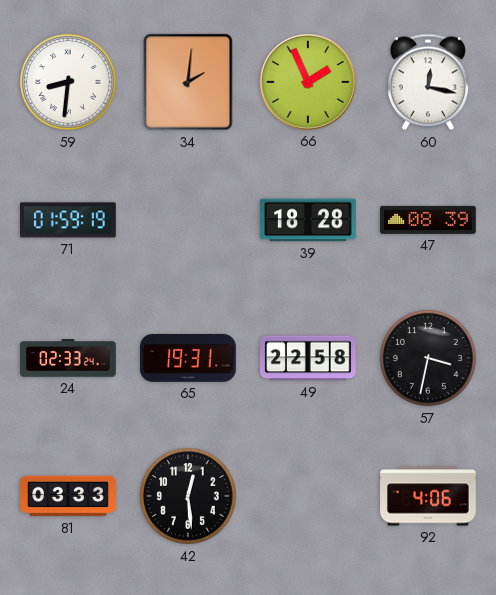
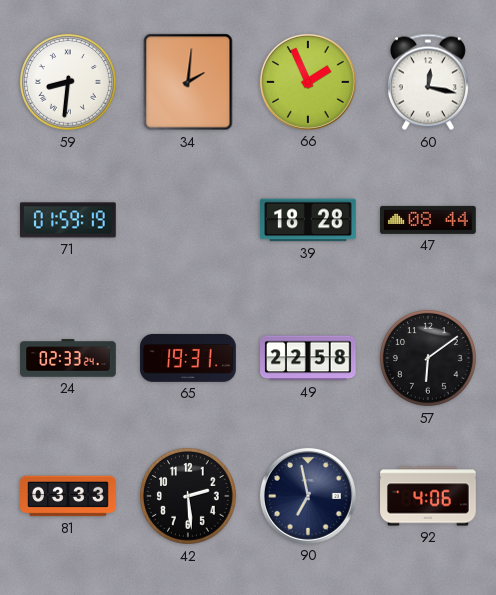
47: 08:39 -> 08:44 (429, 220)
57: 3:32 -> 6:09 (428, 358)
42: 12:29 -> 2:29 (188, 496)
90: none -> 6:58 (308, 496)
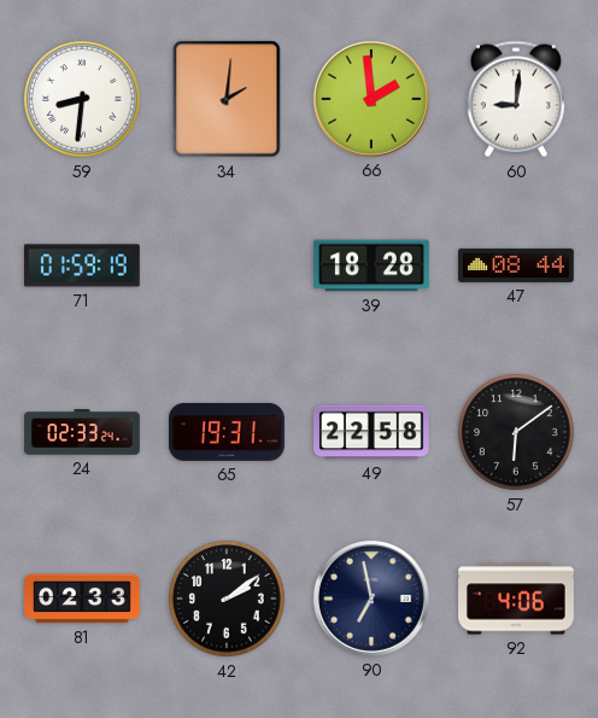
66: 1:56 -> 1:59 (371, 99)
60: 12:17 -> 9:01 (516, 99)
81: 03:33 -> 02:33 (82, 599)
42: 2:29 -> 2:09 (227, 599)
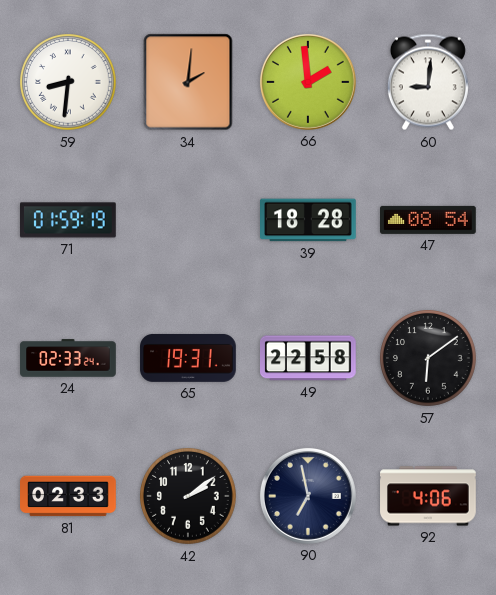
47: 08:44 -> 08:54 (429, 220)
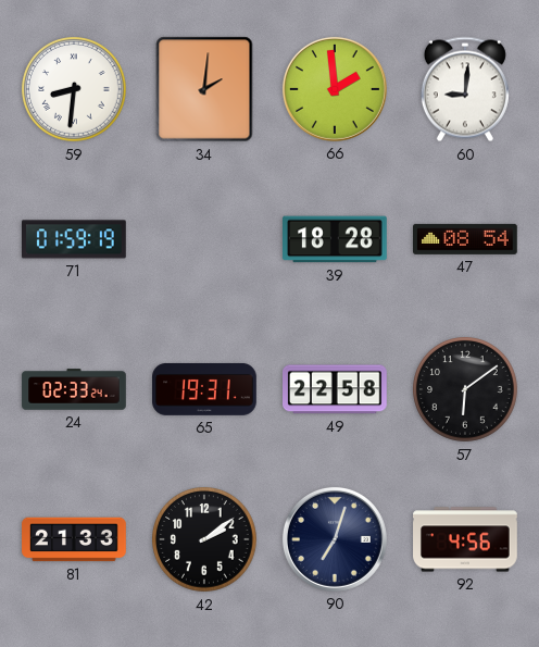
81: 02:33 -> 21:33 (74, 539)
90: 6:58 -> 7:03 (335, 539)
92: 4:06 -> 4:56 (465, 539)
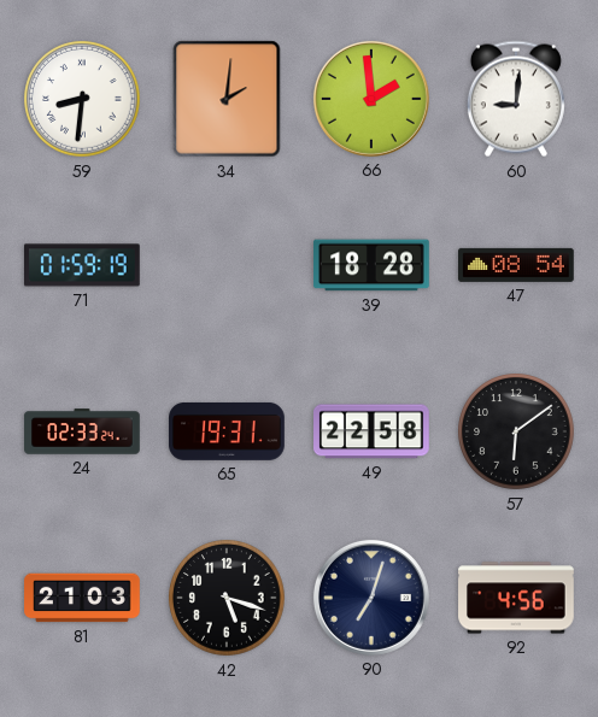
81: 21:33 -> 21:03 (82, 598)
42: 2:09 -> 5:18 (227, 598)
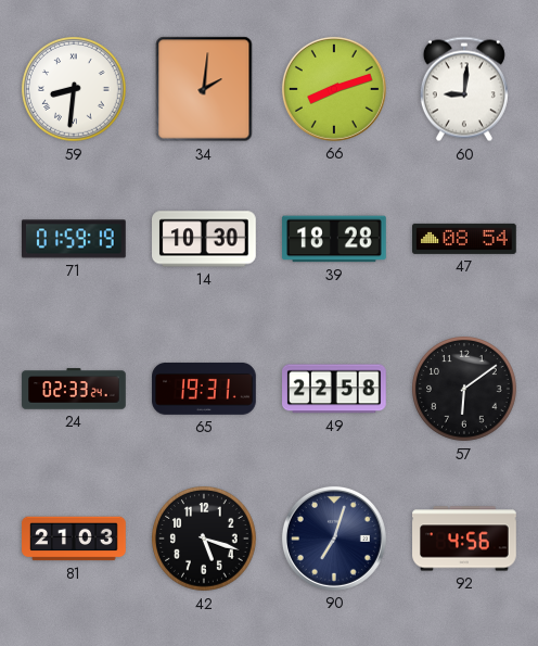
66: 1:59 -> 8:12 (334, 89)
14: none -> 10:30 (205, 239)
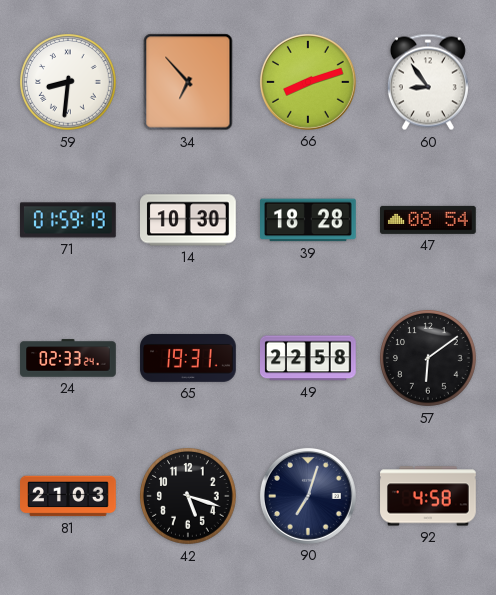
34: 2:01 -> 6:53 (188, 82)
60: 9:01 -> 8:54 (428, 82)
92: 4:56 -> 4:58 (428, 496)
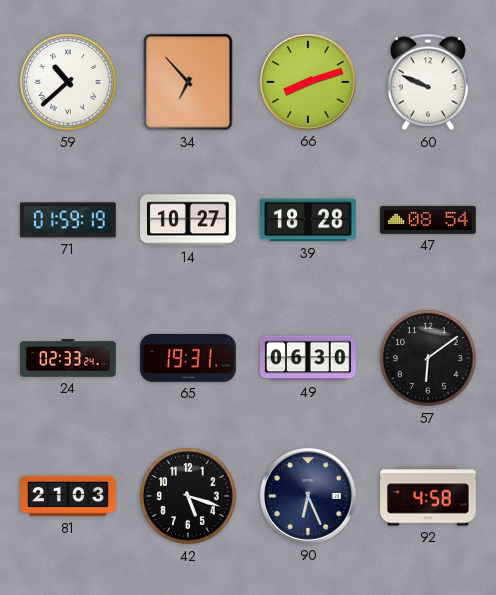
59: 8:31 -> 10:38 (68, 82)
60: 8:54 -> 9:49 (428, 82)
14: 10:30 -> 10:27 (189, 220)
49: 22:58 -> 06:30 (309, 358)
90: 7:03 -> 6:26 (308, 496)
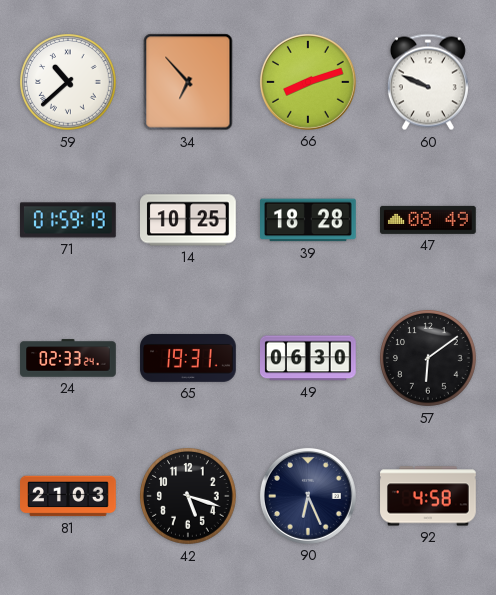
14: 10:27 -> 10:25 (189, 220)
47: 08:54 -> 08:49 (429, 220)
